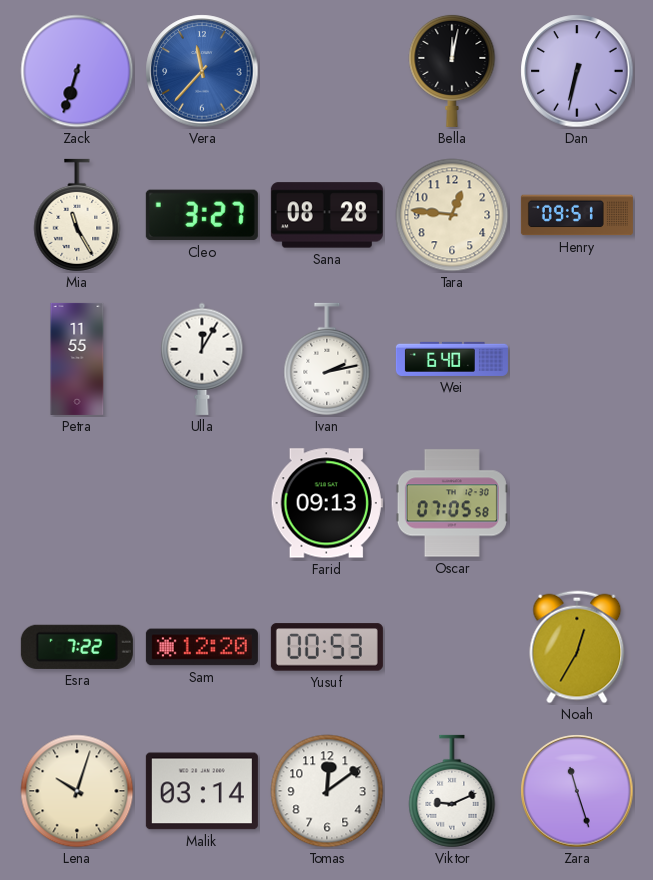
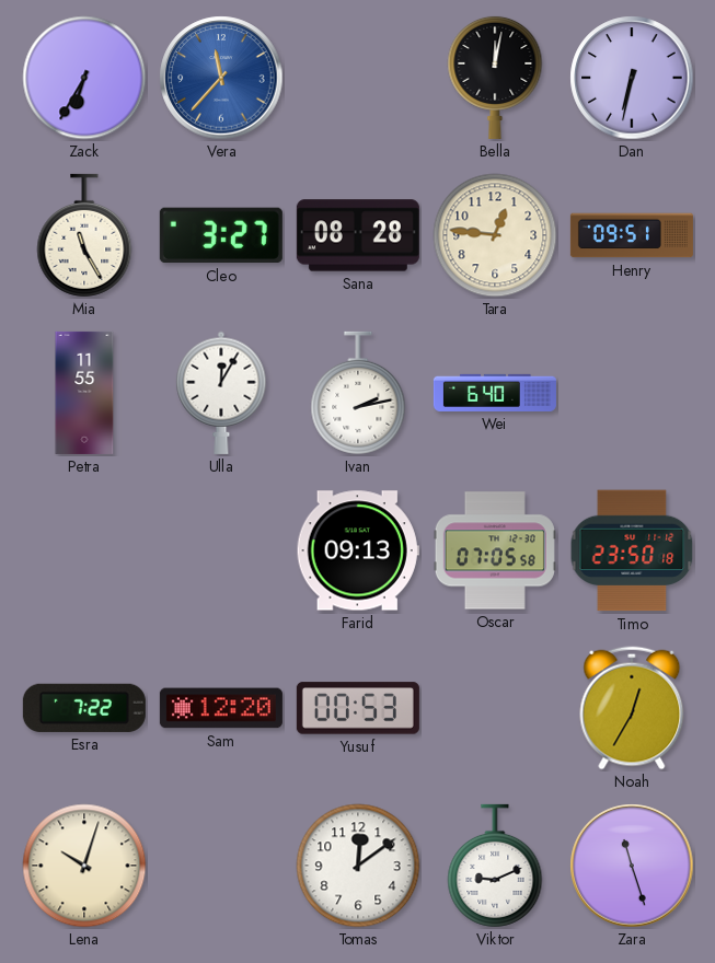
Zack: 6:33 -> 6:35 (84, 78)
Timo: none -> 23:50 (632, 550)
Malik: 03:14 -> none (202, 791)
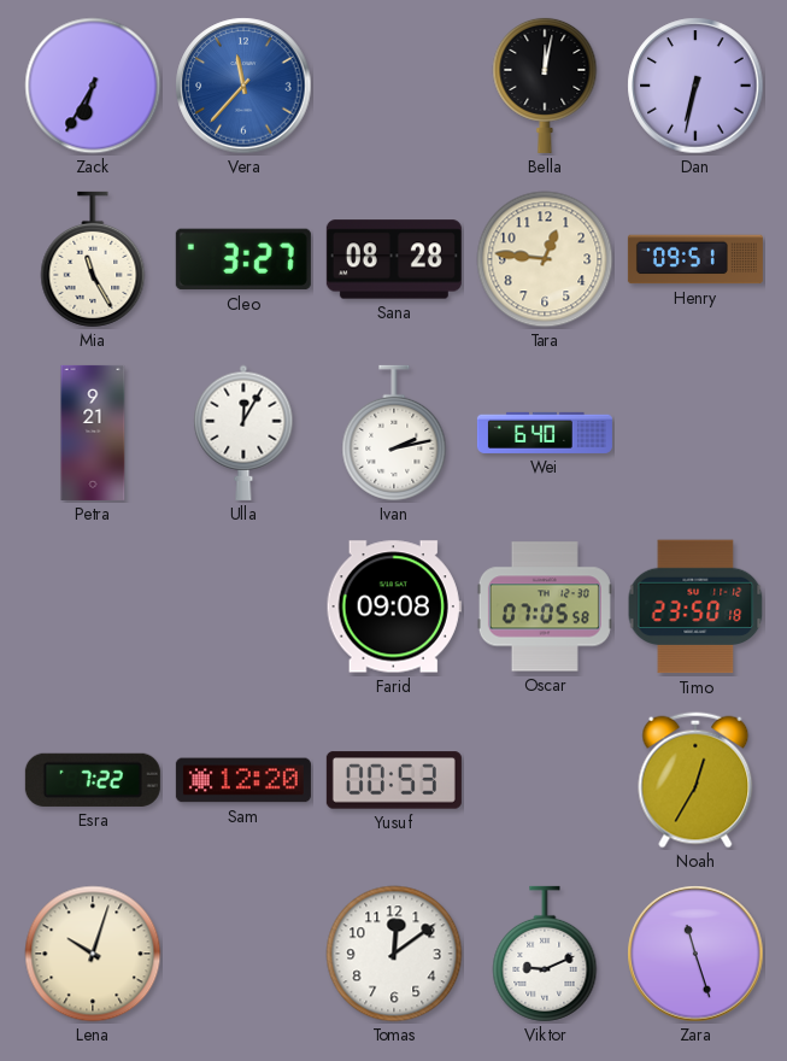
Petra: 11:55 -> 9:21 (93, 433)
Farid: 09:13 -> 09:08 (394, 606)
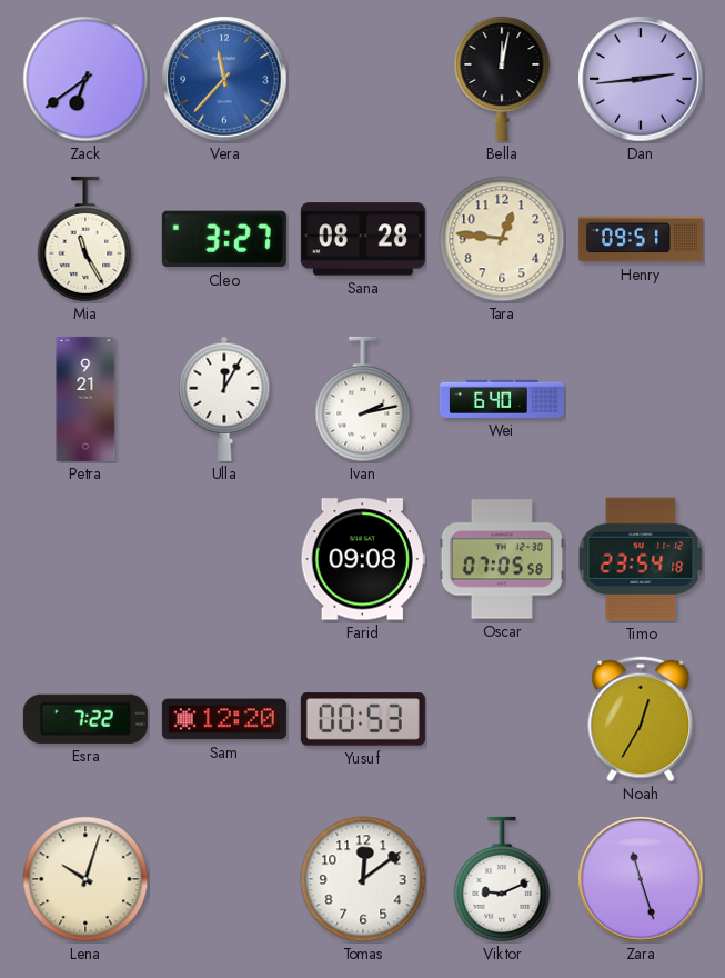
Zack: 6:35 -> 6:39 (85, 79)
Dan: 6:32 -> 2:44 (641, 79)
Timo: 23:50 -> 23:54 (641, 559)
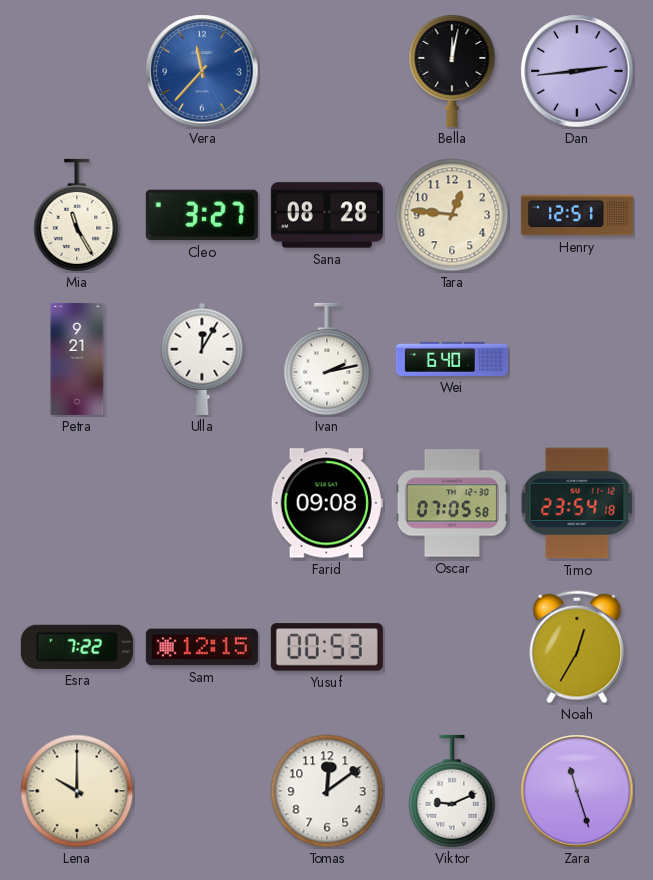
Zack: 6:39 -> none (85, 79)
Henry: 09:51 -> 12:51 (577, 215)
Sam: 12:20 -> 12:15 (202, 647)
Lena: 10:03 -> 10:00 (77, 791)
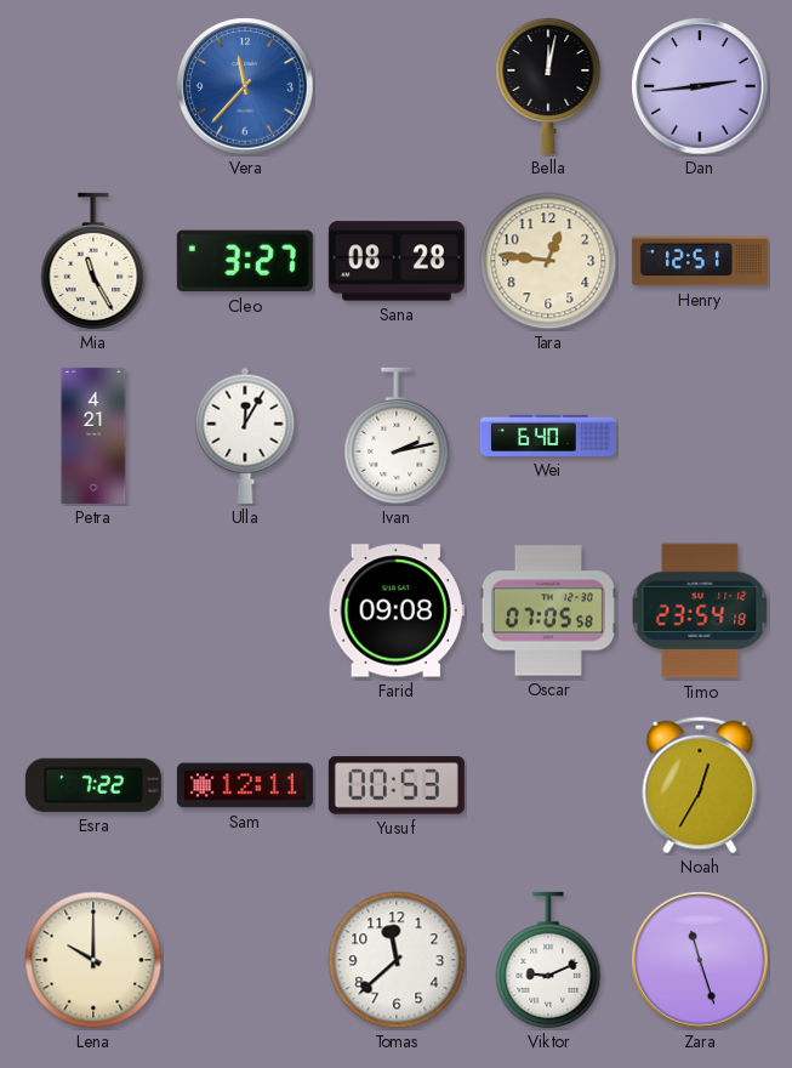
Petra: 9:21 -> 4:21 (93, 436)
Sam: 12:15 -> 12:11 (245, 785)
Tomas: 12:09 -> 11:38 (397, 960)
